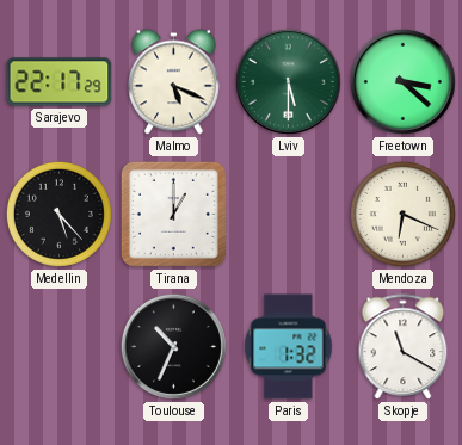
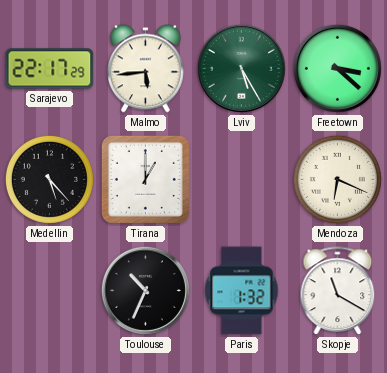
Malmo: 5:19 -> 5:44 (146, 69)
Lviv: 5:30 -> 5:25 (241, 68)
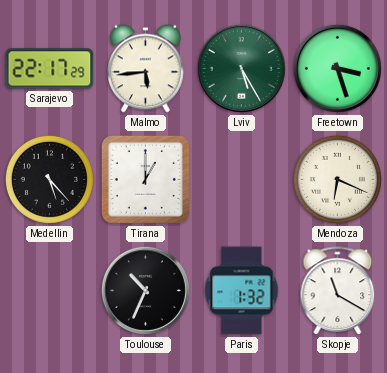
Freetown: 3:22 -> 3:27 (337, 68)
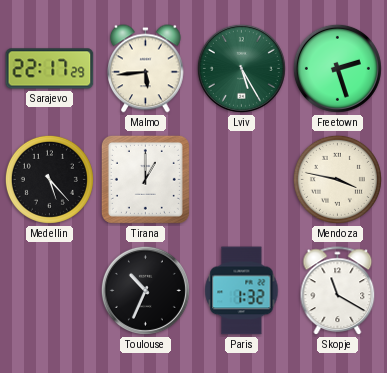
Freetown: 3:27 -> 2:27 (337, 68)
Mendoza: 6:19 -> 3:47 (337, 179)
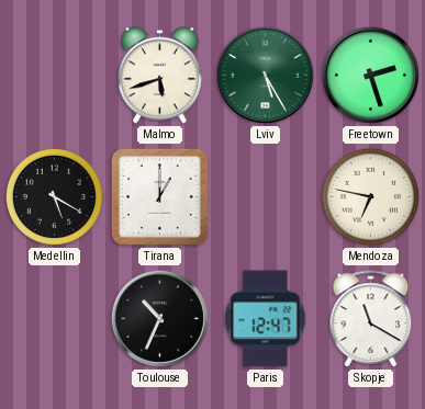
Sarajevo: 22:17 -> none (50, 69)
Malmo: 5:44 -> 5:42 (160, 76)
Medellin: 5:23 -> 5:20 (54, 196)
Mendoza: 3:47 -> 6:47 (370, 196)
Paris: 1:32 -> 12:47 (266, 319)
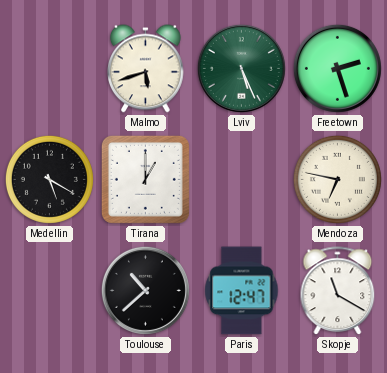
Lviv: 5:25 -> 5:26 (241, 68)
Toulouse: 10:34 -> 10:38 (145, 290)
